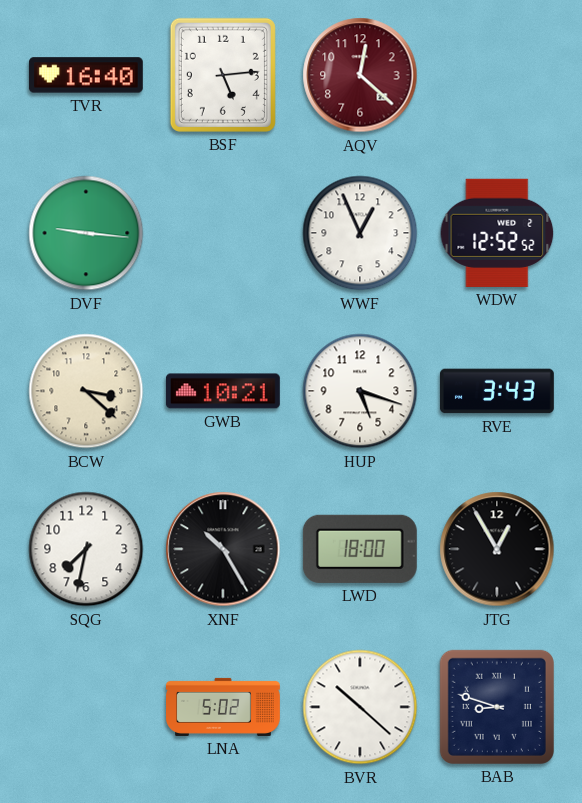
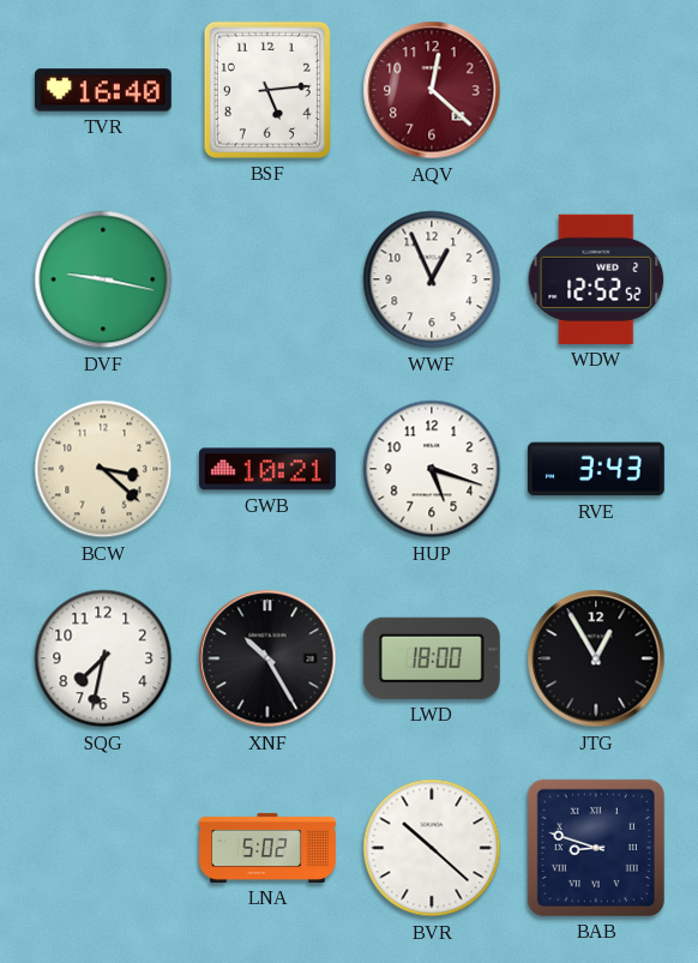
DVF: 9:16 -> 9:17 (103, 279)
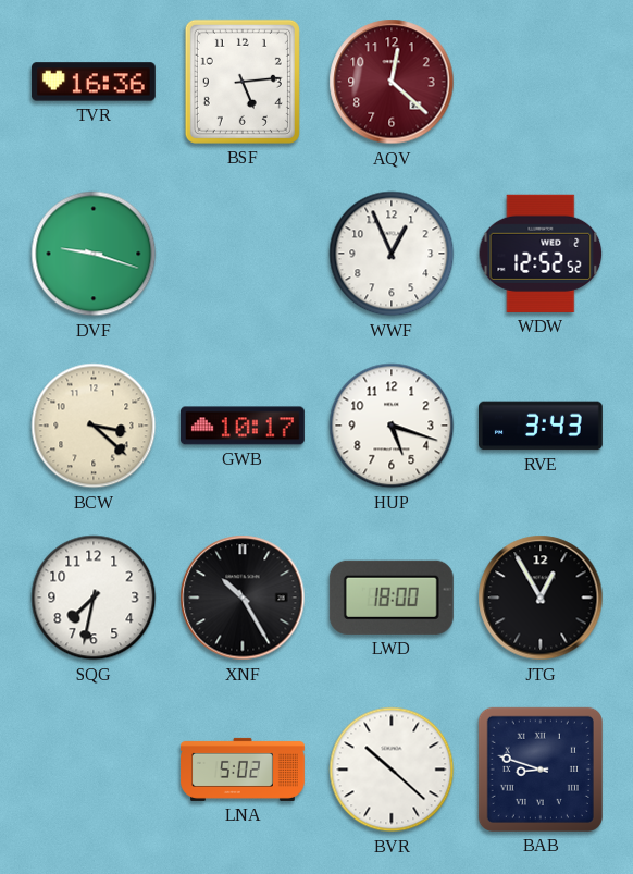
TVR: 16:40 -> 16:36 (94, 82)
DVF: 9:17 -> 9:18 (94, 254)
GWB: 10:21 -> 10:17 (243, 426)
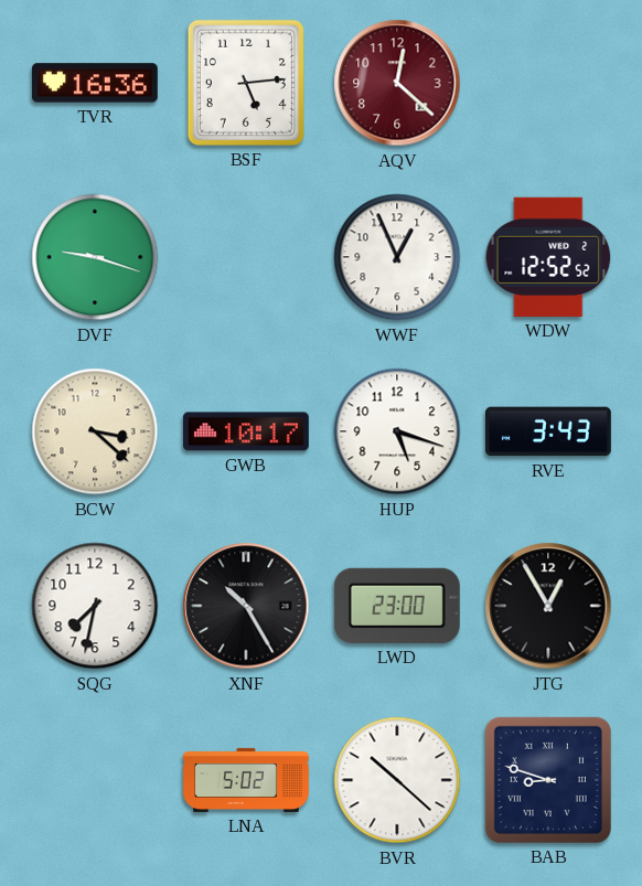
LWD: 18:00 -> 23:00 (397, 606)
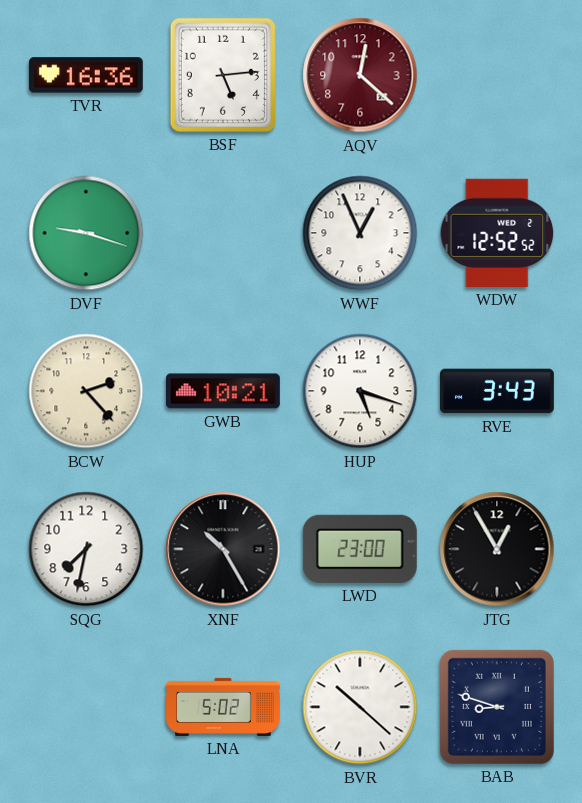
BCW: 3:22 -> 2:23 (86, 391)
GWB: 10:17 -> 10:21 (223, 391)
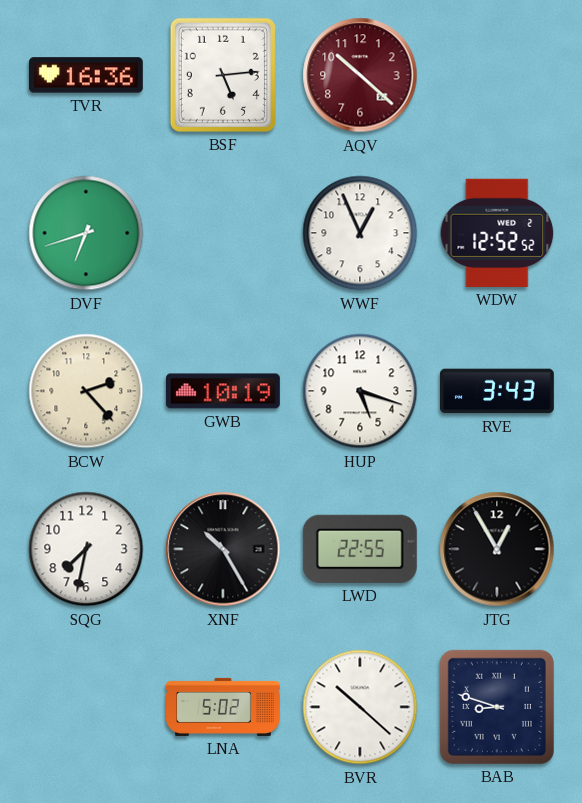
AQV: 12:22 -> 10:22 (360, 75)
DVF: 9:18 -> 6:42 (86, 233)
GWB: 10:21 -> 10:19 (223, 391)
LWD: 23:00 -> 22:55 (360, 549)
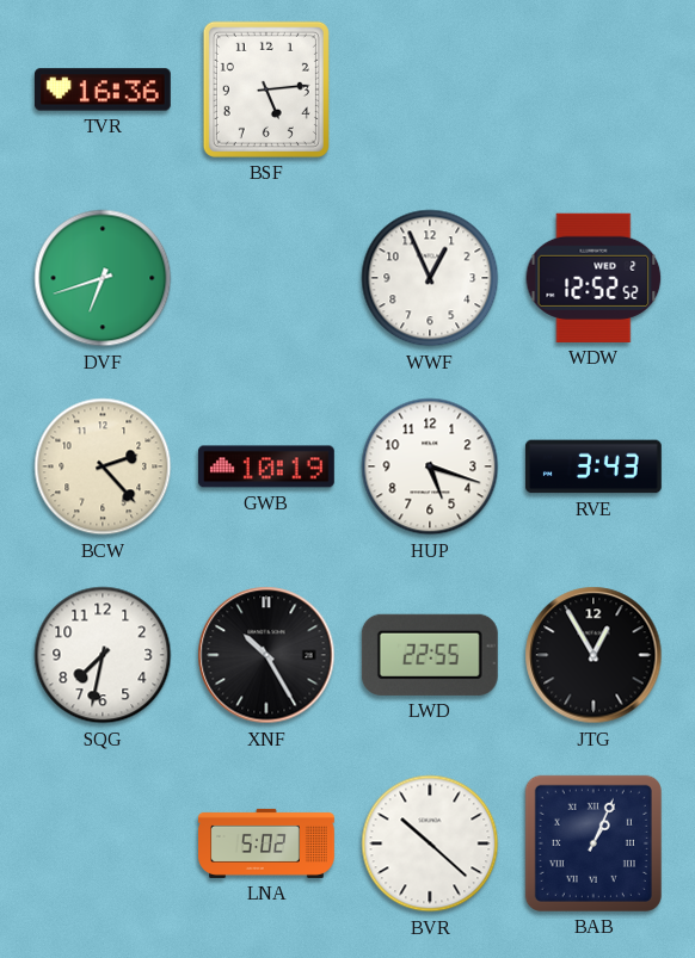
AQV: 10:22 -> none (360, 75)
BAB: 8:48 -> 1:04 (593, 843)
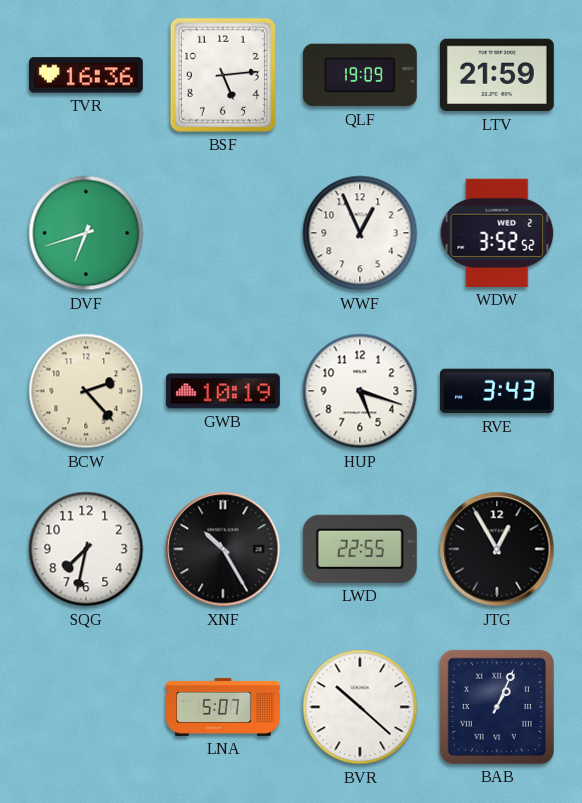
QLF: none -> 19:09 (360, 75)
LTV: none -> 21:59 (497, 75)
WDW: 12:52 -> 3:52 (497, 233)
LNA: 5:02 -> 5:07 (224, 707)
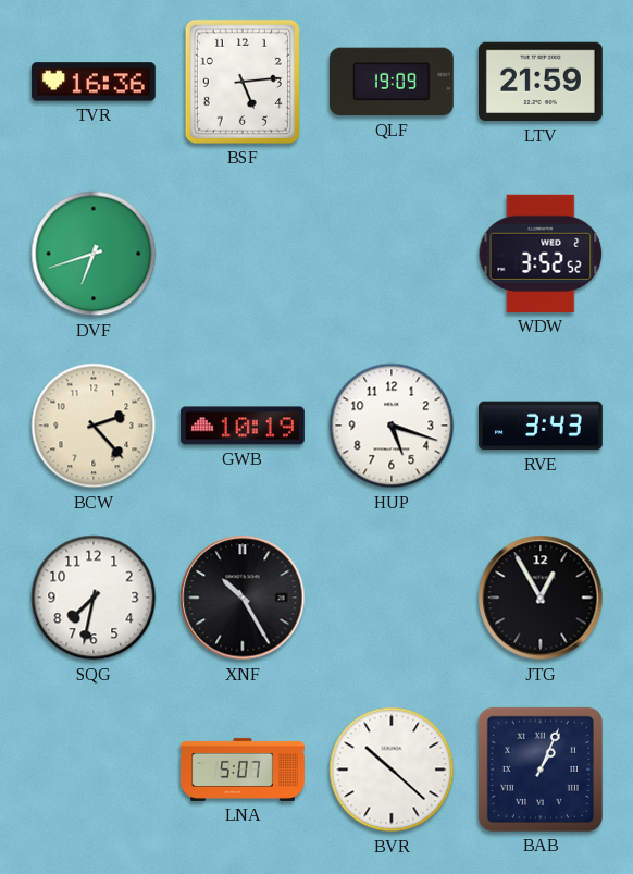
WWF: 12:56 -> none (360, 233)
LWD: 22:55 -> none (360, 549)
